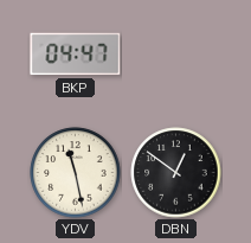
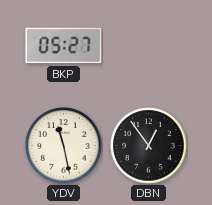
BKP: 04:47 -> 05:27 (64, 46)
DBN: 12:51 -> 12:54 (149, 146)
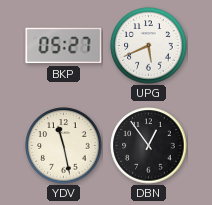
UPG: none -> 5:41 (149, 46)
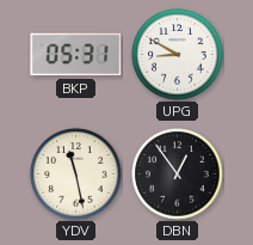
BKP: 05:27 -> 05:31 (76, 55)
UPG: 5:41 -> 8:50 (178, 55)
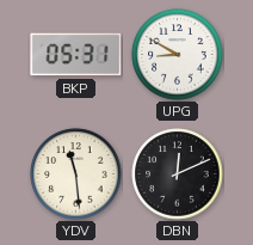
YDV: 11:28 -> 11:29 (76, 174)
DBN: 12:54 -> 12:11 (178, 174)
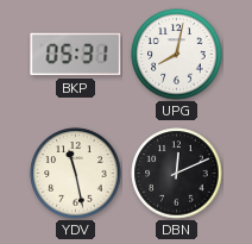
UPG: 8:50 -> 8:02 (177, 55)
YDV: 11:29 -> 11:28 (76, 174)
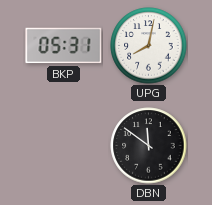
YDV: 11:28 -> none (76, 174)
DBN: 12:11 -> 11:51 (149, 146)
